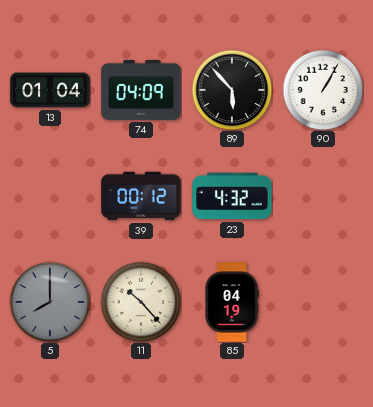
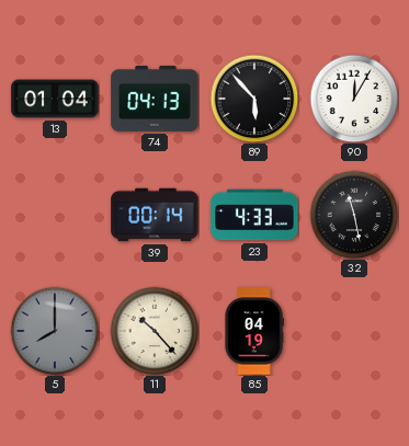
74: 04:09 -> 04:13 (155, 99)
90: 1:05 -> 12:05 (354, 99)
39: 00:12 -> 00:14 (155, 215)
23: 4:32 -> 4:33 (254, 215)
32: none -> 11:28 (354, 215)
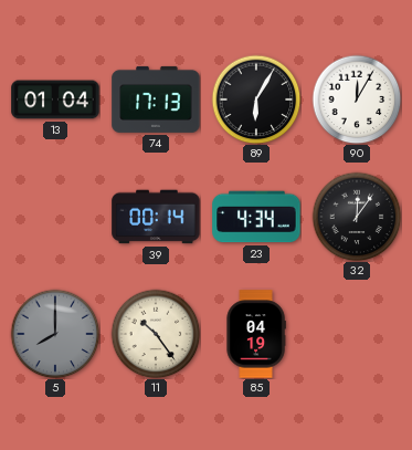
74: 04:13 -> 17:13 (156, 100)
89: 5:53 -> 6:05 (256, 100)
23: 4:33 -> 4:34 (256, 217)
32: 11:28 -> 12:06 (357, 217)
11: 10:23 -> 10:24 (156, 334)
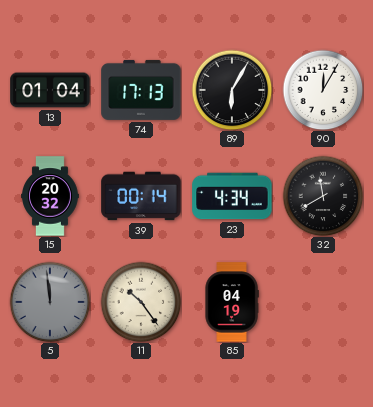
15: none -> 20:32 (51, 196)
32: 12:06 -> 11:40 (323, 196)
5: 8:00 -> 11:59 (50, 302)
